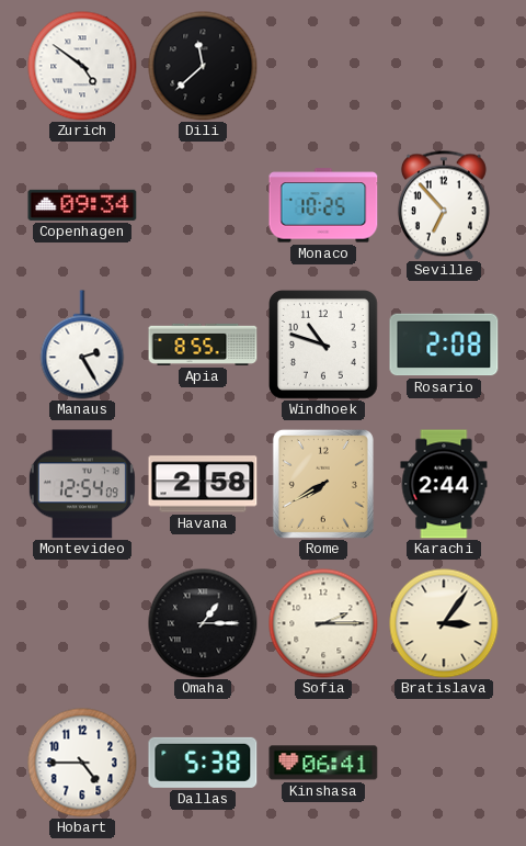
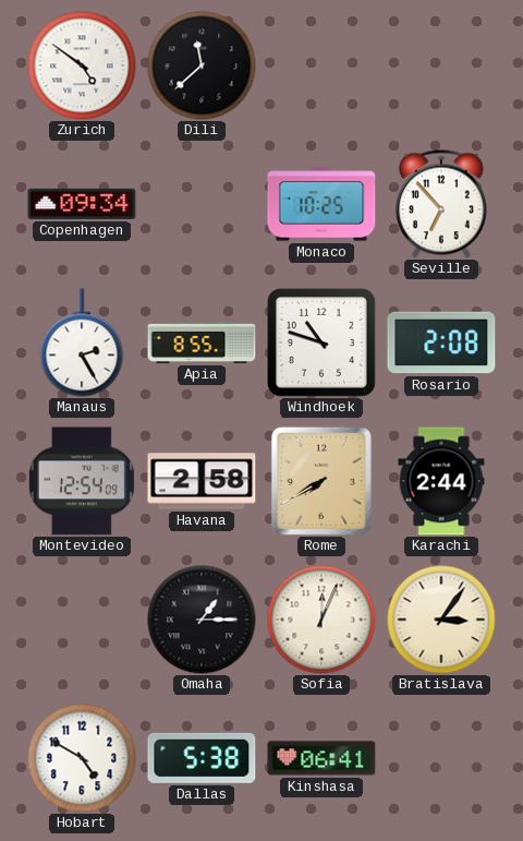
Sofia: 2:15 -> 12:04 (321, 620)
Hobart: 4:45 -> 4:50 (82, 758)
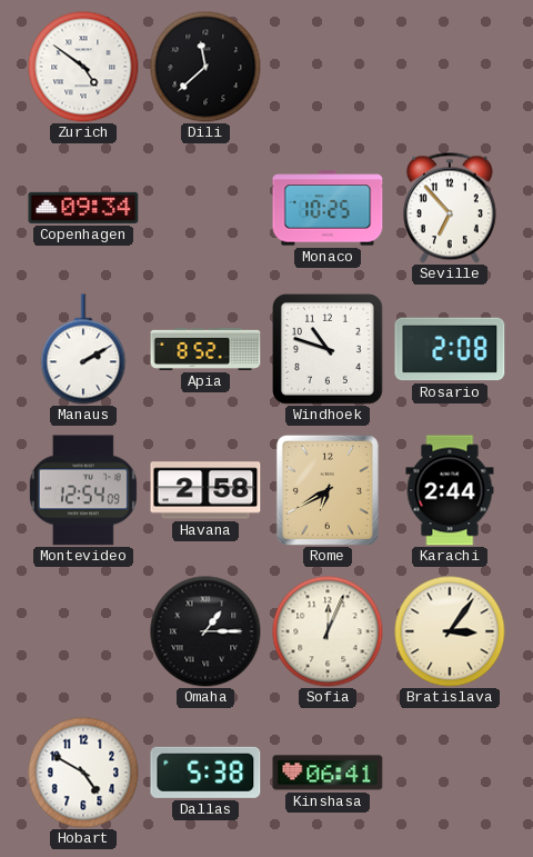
Manaus: 2:25 -> 2:10 (83, 349)
Apia: 8:55 -> 8:52 (205, 349)
Rome: 7:40 -> 6:40 (328, 490)
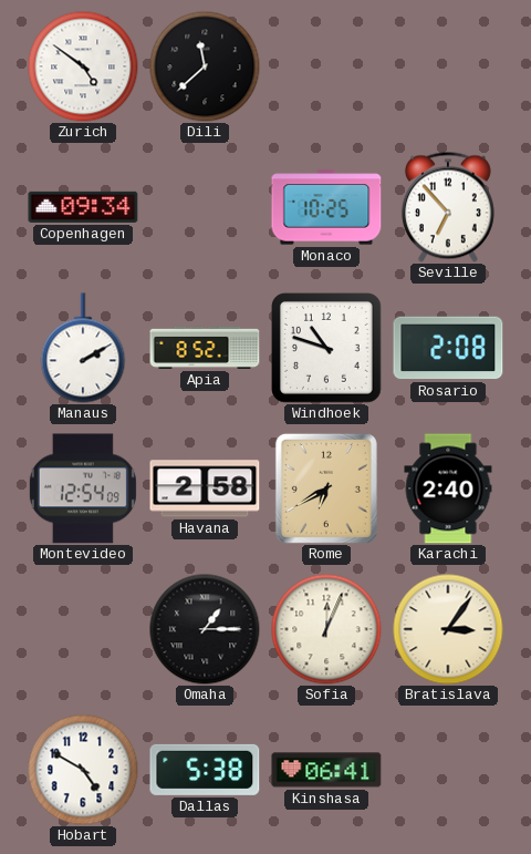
Karachi: 2:44 -> 2:40 (448, 488)
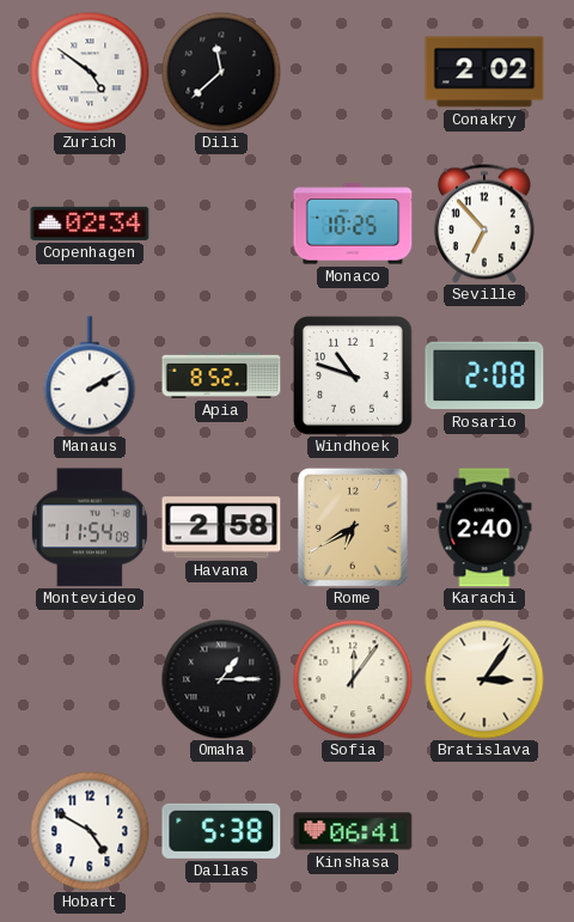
Conakry: none -> 2:02 (484, 72)
Copenhagen: 09:34 -> 02:34 (90, 224)
Montevideo: 12:54 -> 11:54 (90, 527)
Sofia: 12:04 -> 12:06 (353, 679)
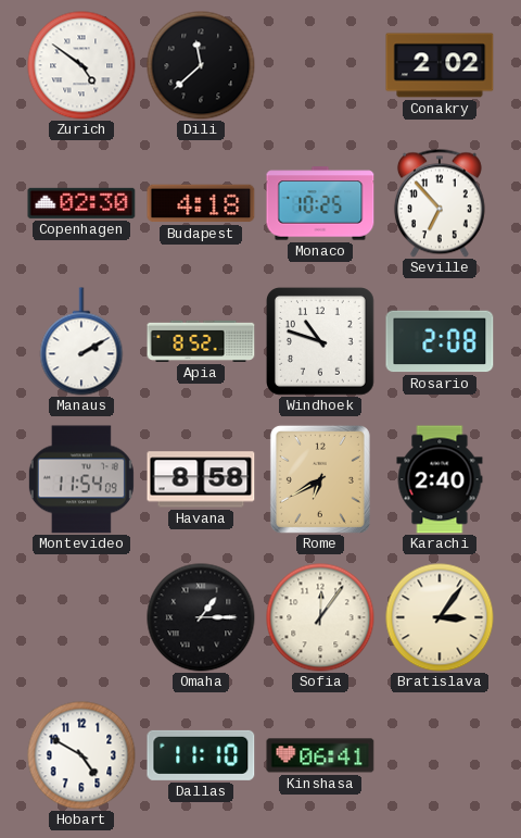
Copenhagen: 02:34 -> 02:30 (81, 203)
Budapest: none -> 4:18 (201, 203)
Havana: 2:58 -> 8:58 (201, 479)
Dallas: 5:38 -> 11:10 (201, 755)
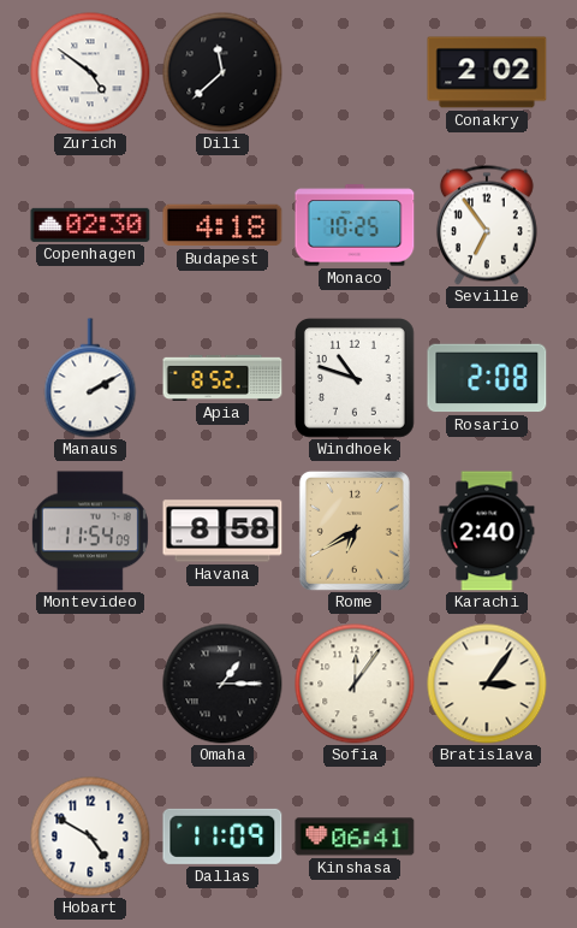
Seville: 6:53 -> 6:54 (487, 225)
Dallas: 11:10 -> 11:09 (222, 837)
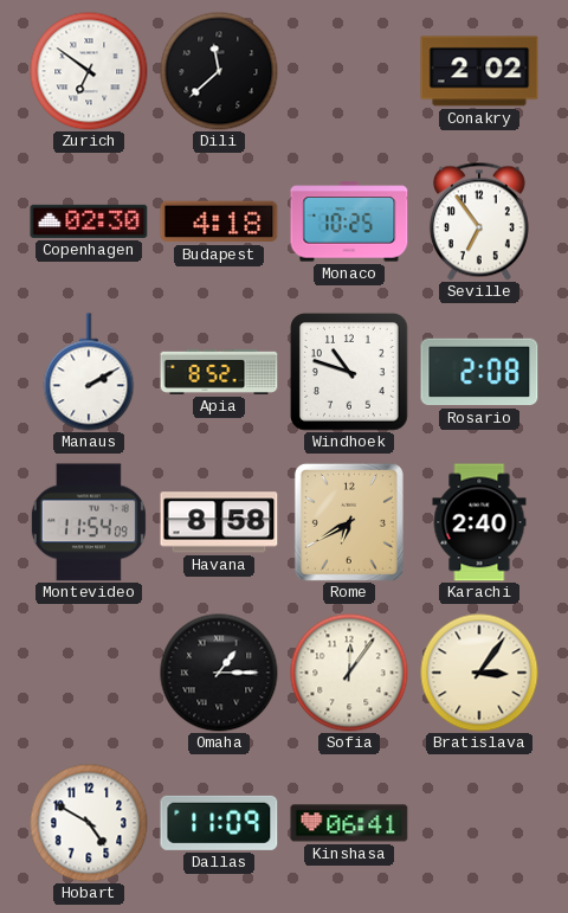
Zurich: 4:51 -> 6:51 (89, 71)
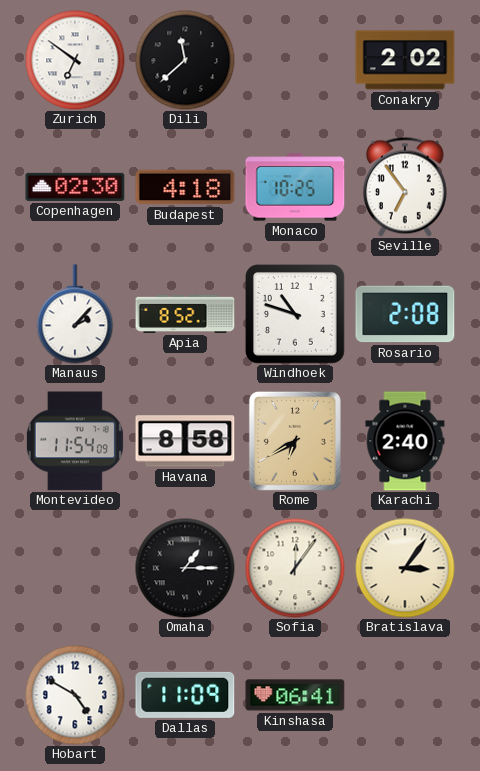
Manaus: 2:10 -> 2:07 (75, 314)
